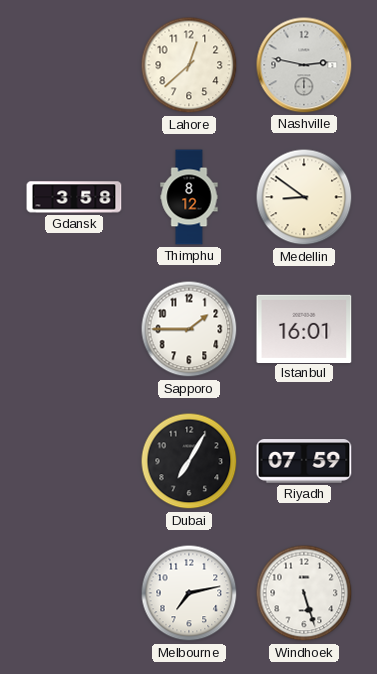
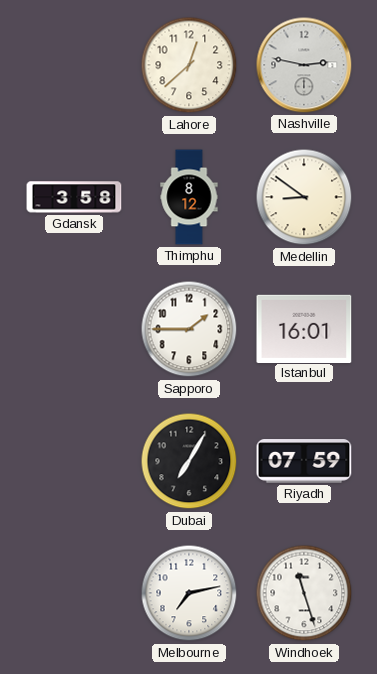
Windhoek: 5:27 -> 11:27 (304, 593)
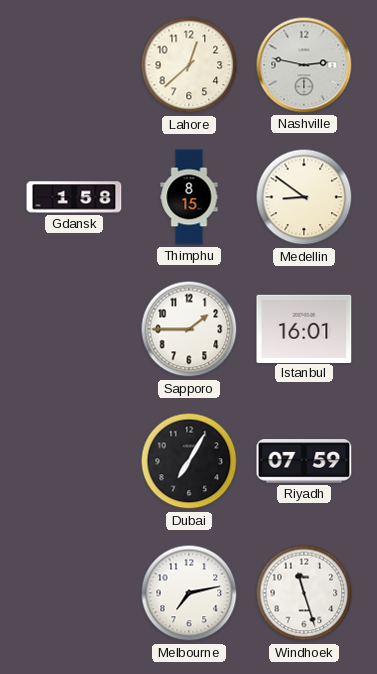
Gdansk: 3:58 -> 1:58 (74, 197)
Thimphu: 8:12 -> 8:15 (189, 197)
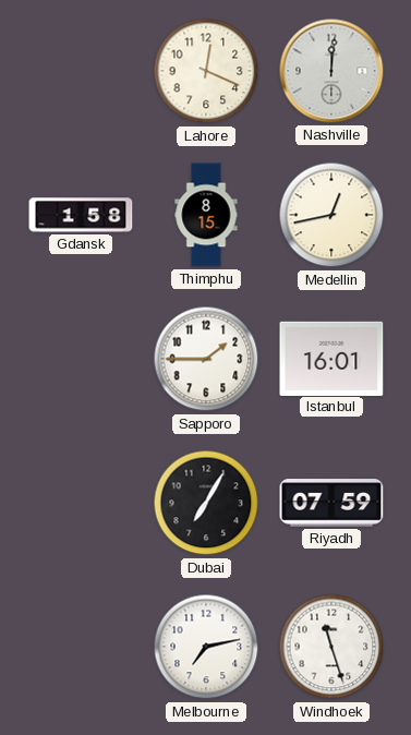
Lahore: 12:38 -> 12:19 (206, 71)
Nashville: 2:47 -> 12:01 (331, 71)
Medellin: 8:51 -> 12:43 (331, 215)
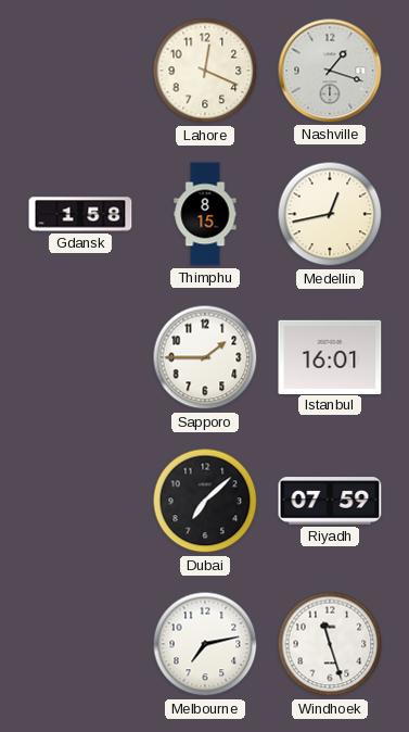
Nashville: 12:01 -> 1:18 (330, 71)
Dubai: 7:05 -> 7:08 (205, 501)
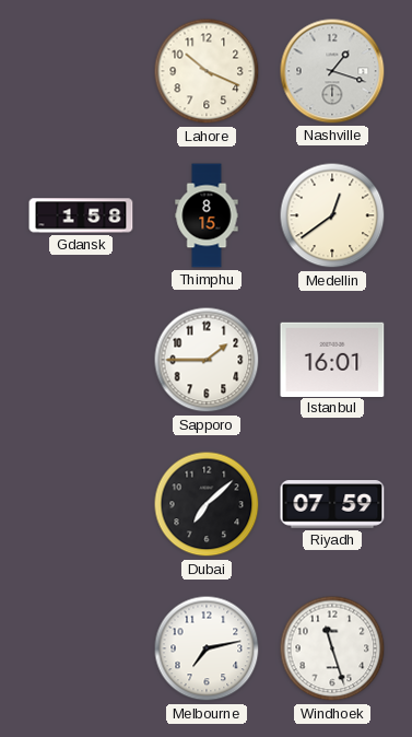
Lahore: 12:19 -> 10:19 (207, 71)
Medellin: 12:43 -> 12:39 (332, 215)
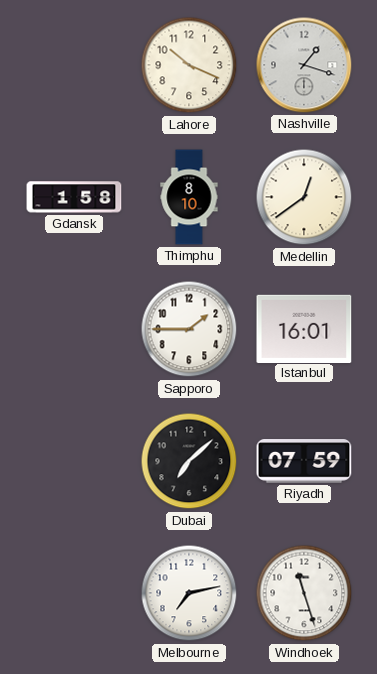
Thimphu: 8:15 -> 8:10 (189, 197)
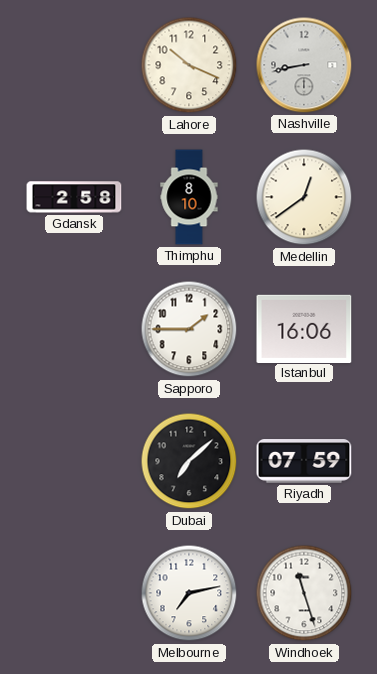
Nashville: 1:18 -> 8:43 (304, 65)
Gdansk: 1:58 -> 2:58 (74, 197)
Istanbul: 16:01 -> 16:06 (304, 328)
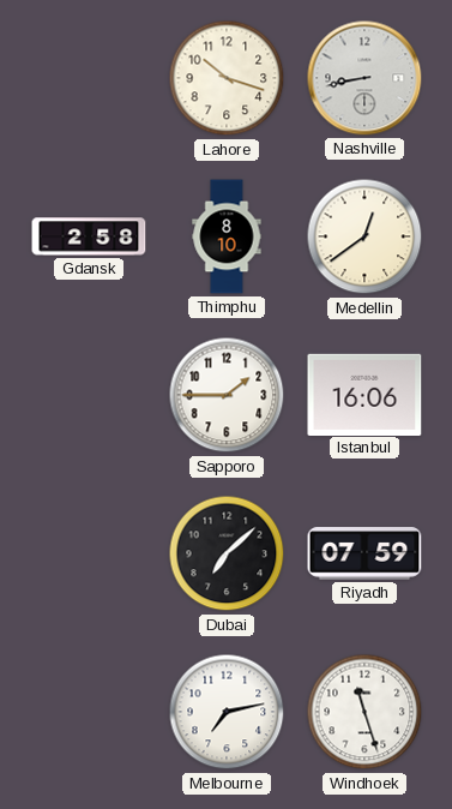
Lahore: 10:19 -> 10:18 (227, 78)
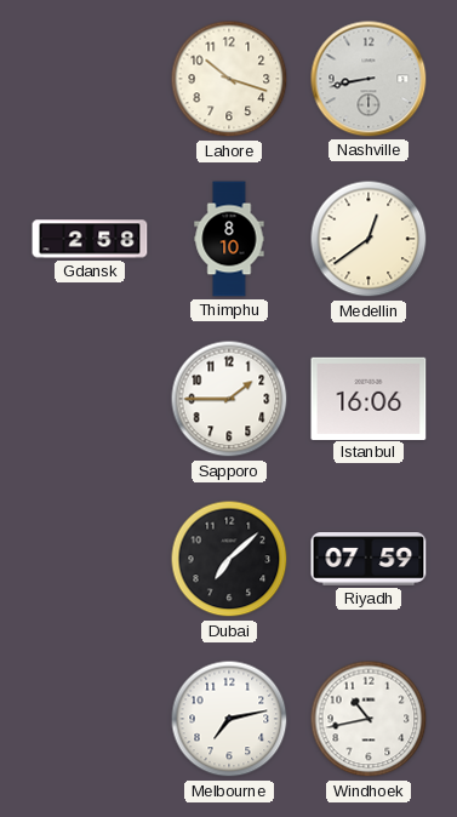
Windhoek: 11:27 -> 10:43 (369, 719)
